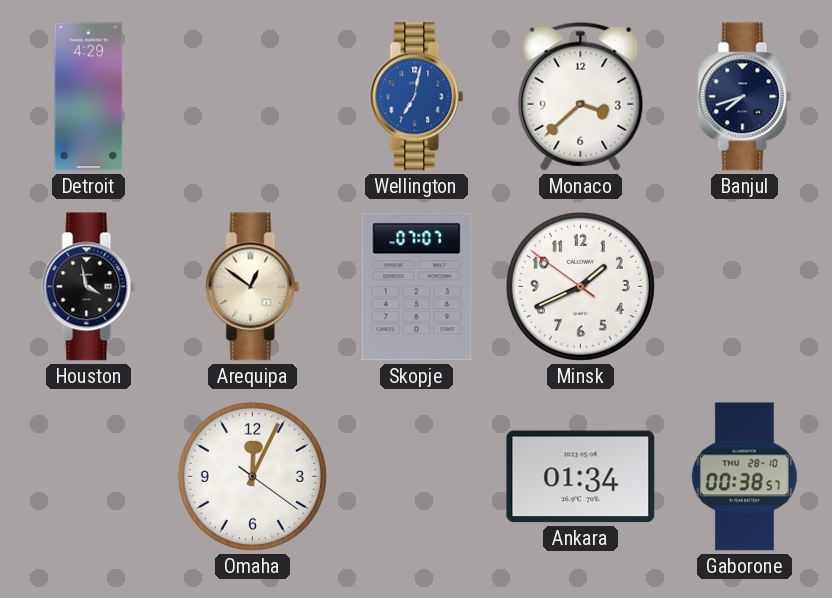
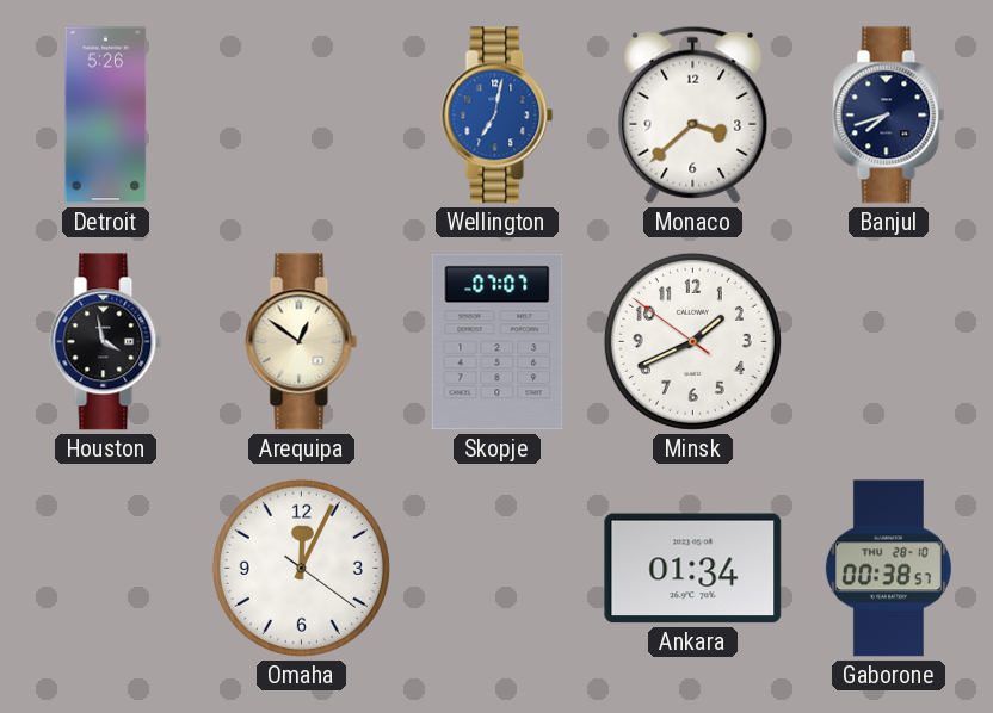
Detroit: 4:29 -> 5:26 (106, 116)
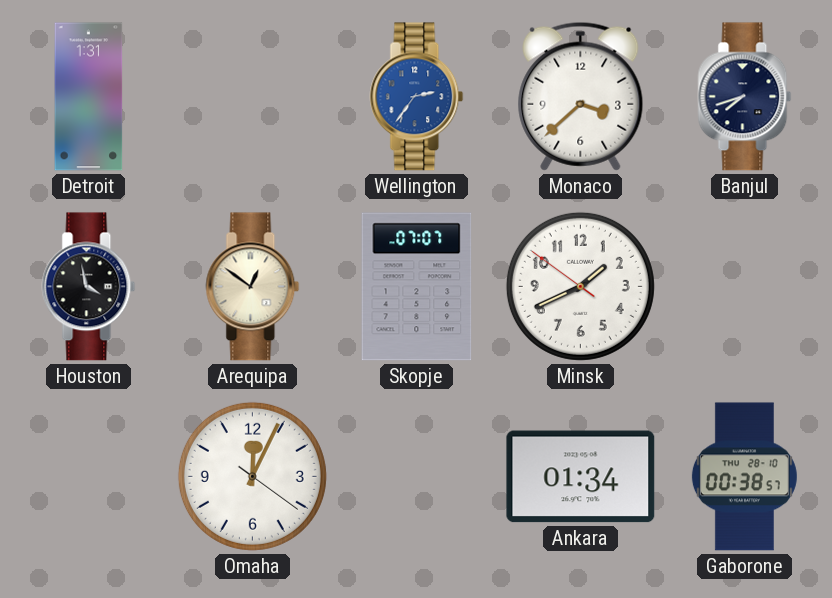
Detroit: 5:26 -> 1:31 (89, 97)
Wellington: 7:02 -> 2:36 (417, 97)
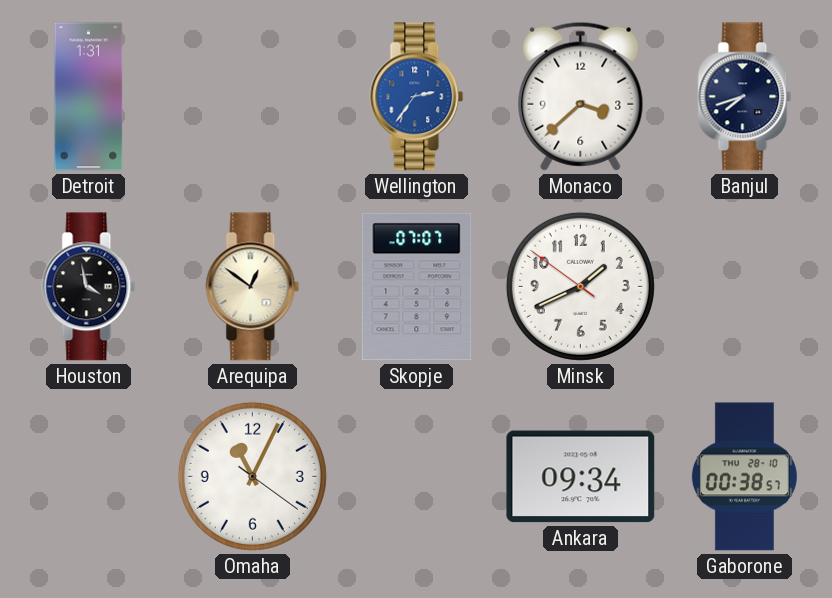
Omaha: 12:04 -> 11:04 (252, 476)
Ankara: 01:34 -> 09:34 (581, 477)
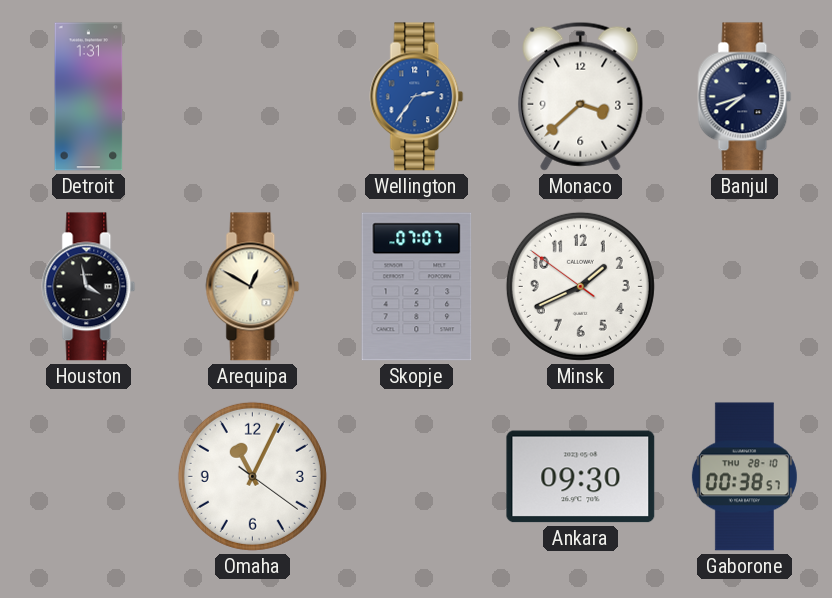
Arequipa: 12:51 -> 12:50 (253, 287)
Ankara: 09:34 -> 09:30 (581, 477)
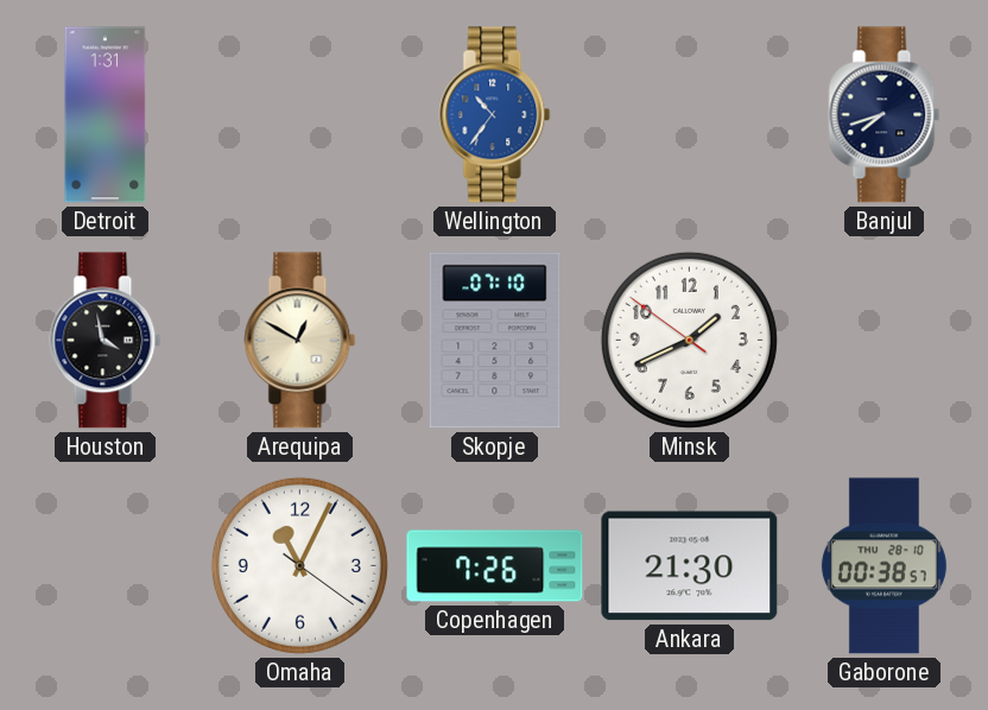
Wellington: 2:36 -> 10:36 (495, 115)
Monaco: 3:38 -> none (581, 96)
Skopje: 07:07 -> 07:10 (495, 341)
Copenhagen: none -> 7:26 (495, 566)
Ankara: 09:30 -> 21:30 (690, 566)
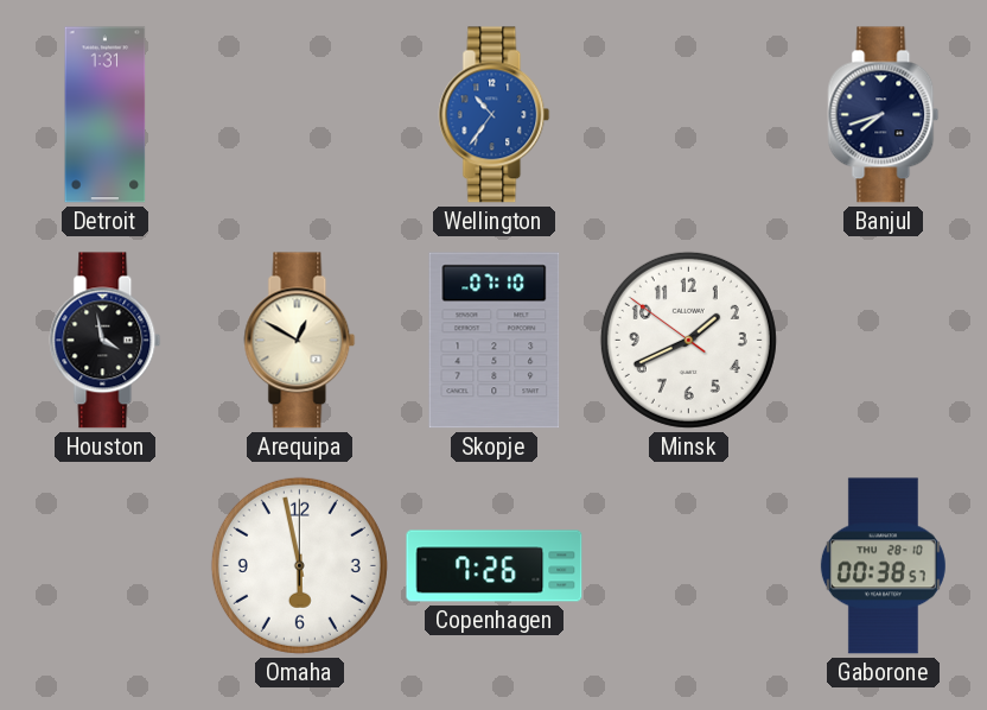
Omaha: 11:04 -> 5:58 (299, 565)
Ankara: 21:30 -> none (690, 566)
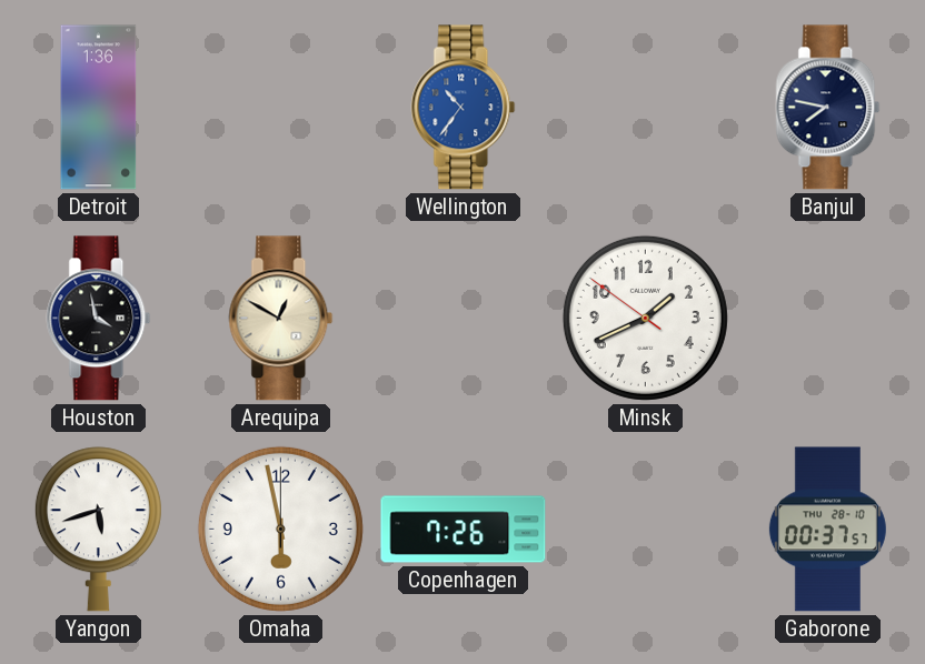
Detroit: 1:31 -> 1:36 (99, 108)
Banjul: 7:42 -> 7:47 (828, 108)
Skopje: 07:10 -> none (495, 341)
Yangon: none -> 5:42 (98, 530)
Gaborone: 00:38 -> 00:37 (827, 530)
